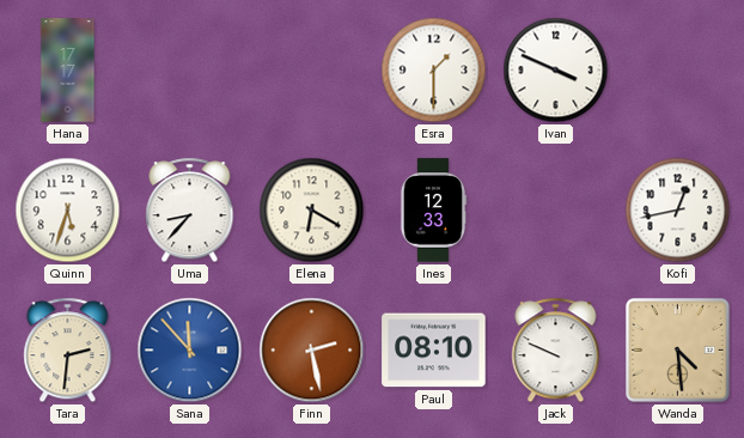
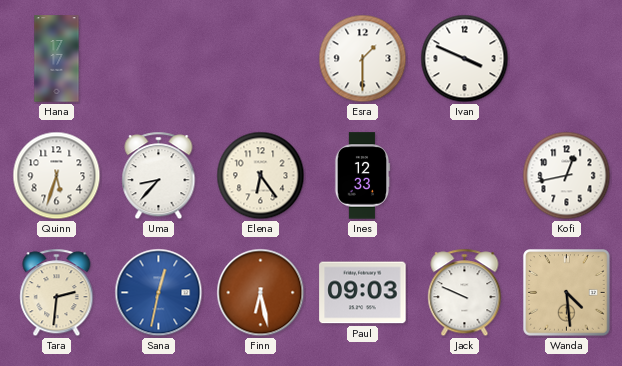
Elena: 6:20 -> 6:24 (261, 176)
Sana: 11:53 -> 12:32 (159, 293)
Finn: 2:28 -> 6:28 (261, 293)
Paul: 08:10 -> 09:03 (363, 293)
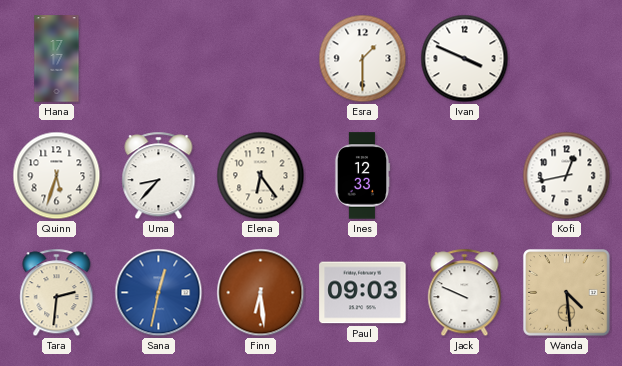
Finn: 6:28 -> 6:29 (261, 293)
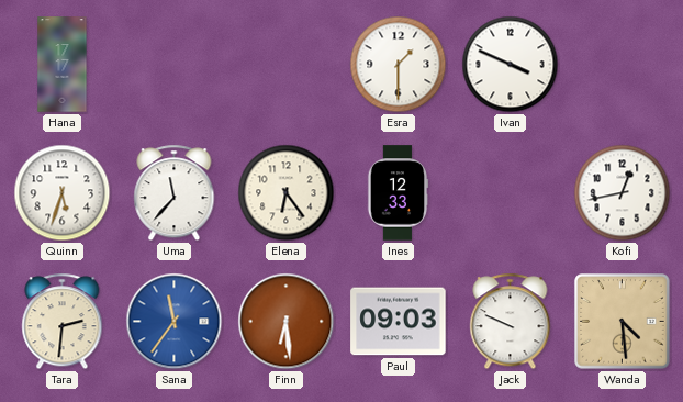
Uma: 8:37 -> 11:37 (175, 193)
Sana: 12:32 -> 11:36 (175, 322)
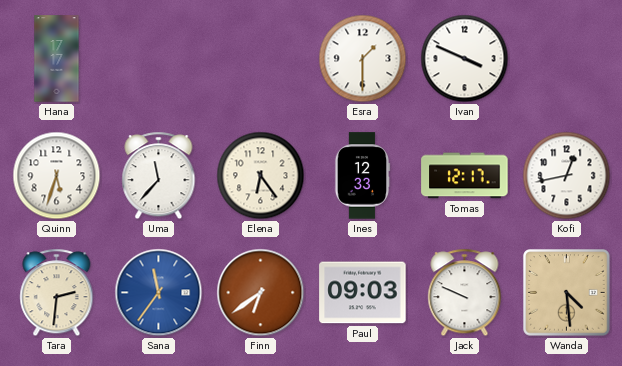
Tomas: none -> 12:17 (465, 176)
Finn: 6:29 -> 6:39 (261, 293)
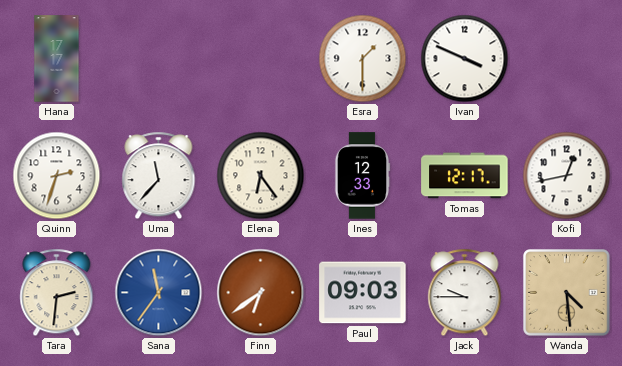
Quinn: 5:33 -> 2:33 (57, 176)
Jack: 9:49 -> 9:45 (465, 293)
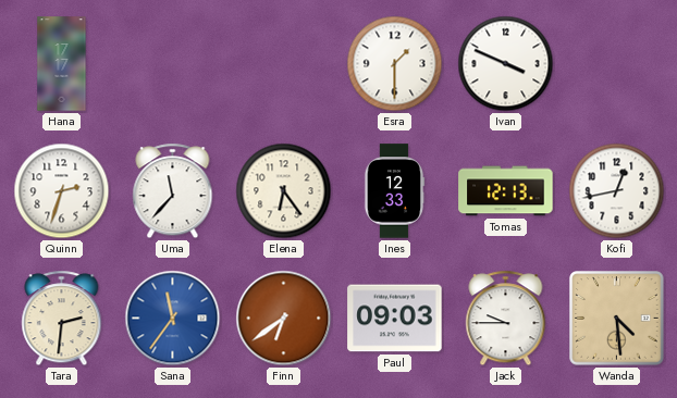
Tomas: 12:17 -> 12:13 (506, 191)
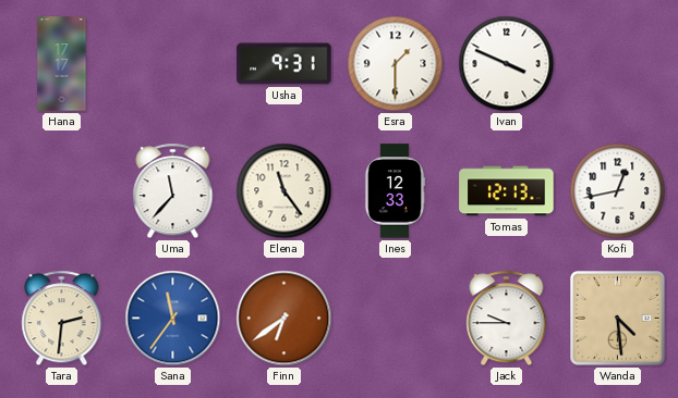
Usha: none -> 9:31 (284, 64)
Quinn: 2:33 -> none (62, 191)
Elena: 6:24 -> 11:24 (284, 191)
Paul: 09:03 -> none (395, 319)
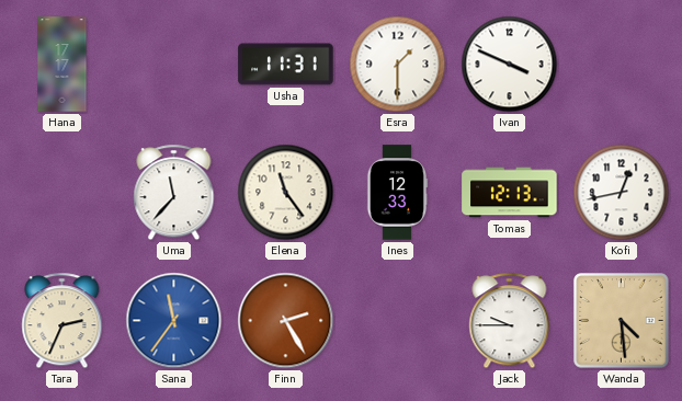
Usha: 9:31 -> 11:31 (286, 65)
Tara: 2:31 -> 2:34 (62, 321)
Finn: 6:39 -> 2:25 (286, 321)
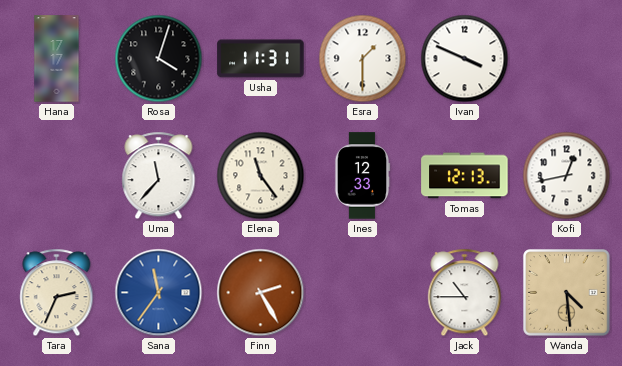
Rosa: none -> 4:03 (159, 59)
Jack: 9:45 -> 10:45 (465, 293)
